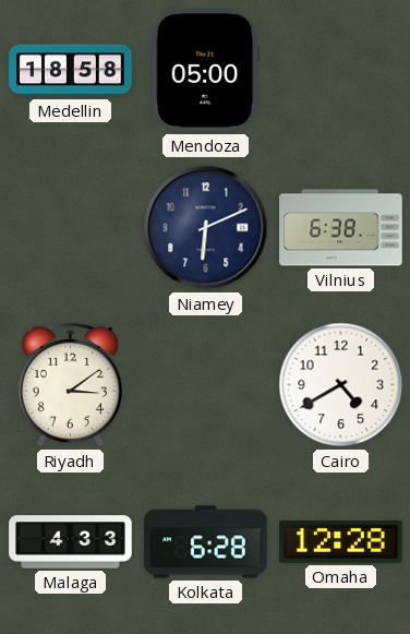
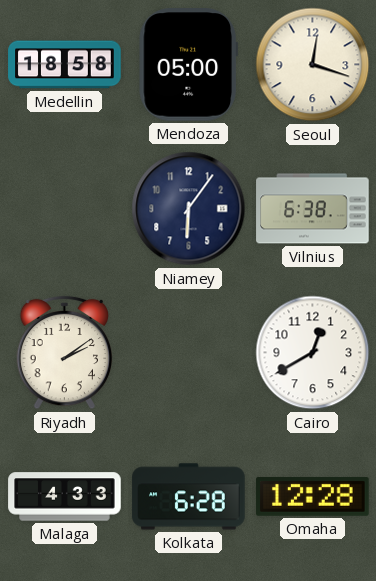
Seoul: none -> 12:18 (313, 65)
Niamey: 6:11 -> 6:06 (189, 209)
Riyadh: 3:09 -> 2:09 (65, 353)
Cairo: 4:40 -> 12:40 (313, 353)
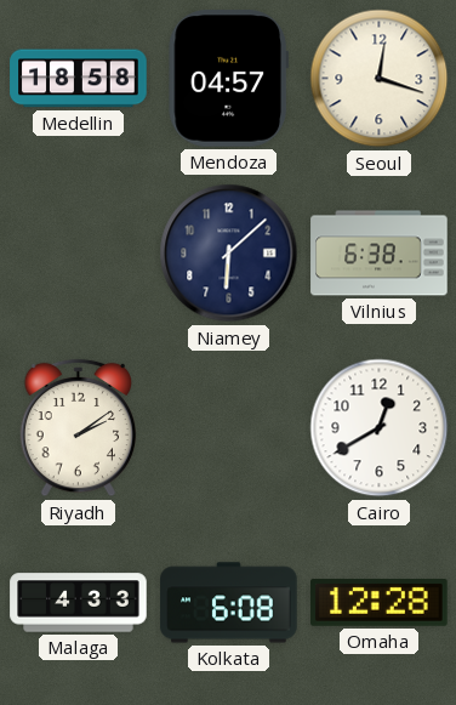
Mendoza: 05:00 -> 04:57 (228, 79)
Niamey: 6:06 -> 6:08 (229, 254)
Kolkata: 6:28 -> 6:08 (229, 603)
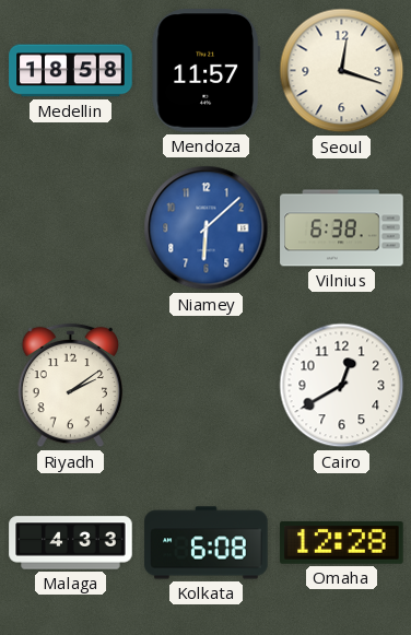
Mendoza: 04:57 -> 11:57 (205, 71)
Niamey dial: navy -> blue (207, 228)
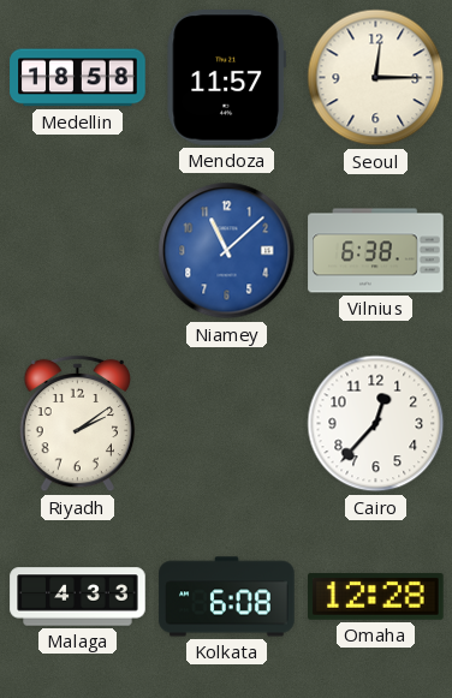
Seoul: 12:18 -> 12:15 (376, 78)
Niamey: 6:08 -> 11:08 (227, 251)
Cairo: 12:40 -> 12:37 (376, 424)
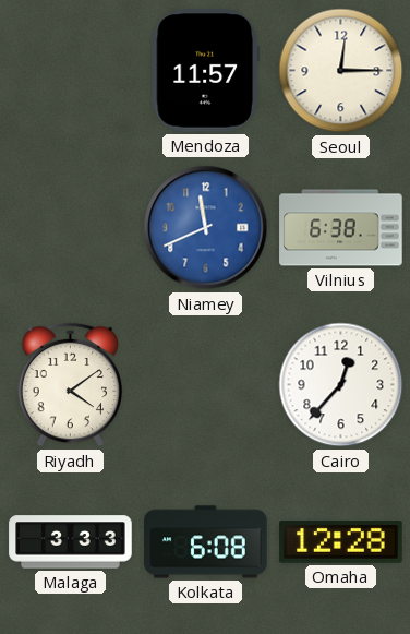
Medellin: 18:58 -> none (78, 78)
Niamey: 11:08 -> 11:41 (206, 228)
Riyadh: 2:09 -> 4:09 (71, 385)
Malaga: 4:33 -> 3:33 (71, 542)
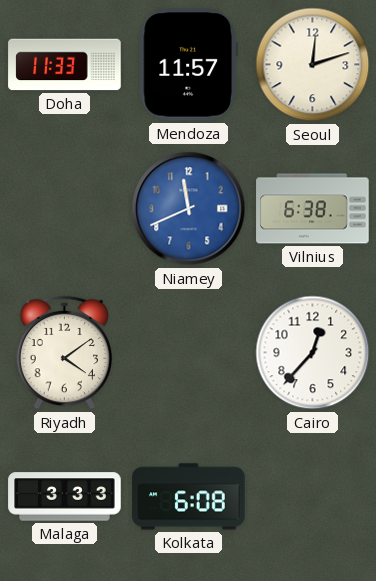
Doha: none -> 11:33 (65, 65)
Seoul: 12:15 -> 12:12 (313, 65)
Omaha: 12:28 -> none (341, 542)
